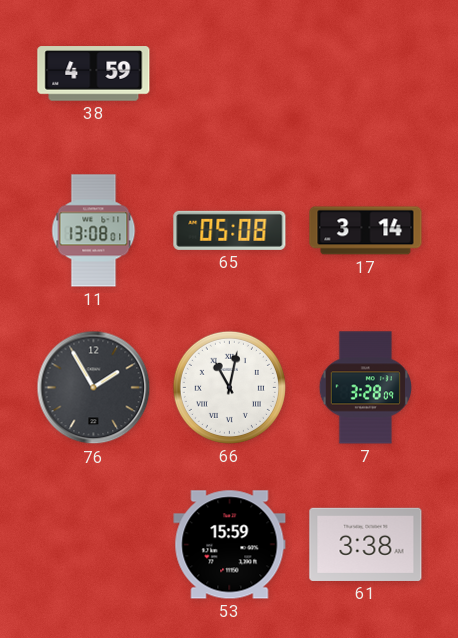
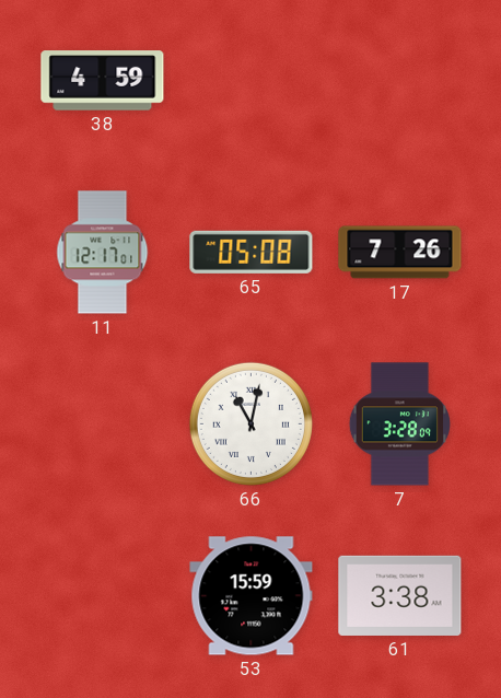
11: 13:08 -> 12:17 (103, 253)
17: 3:14 -> 7:26 (400, 253)
76: 1:55 -> none (94, 388)
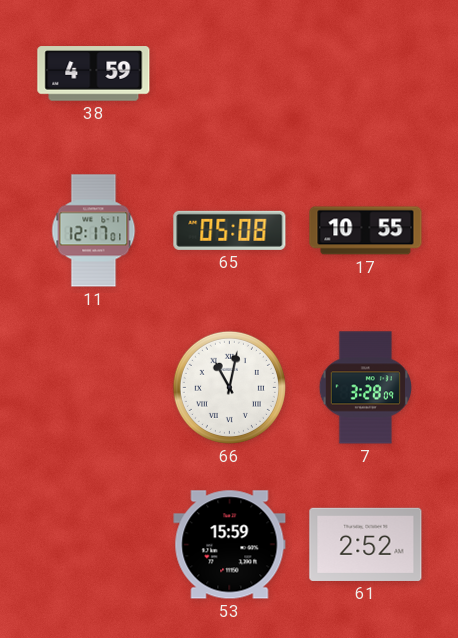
17: 7:26 -> 10:55 (366, 231)
61: 3:38 -> 2:52 (366, 544)
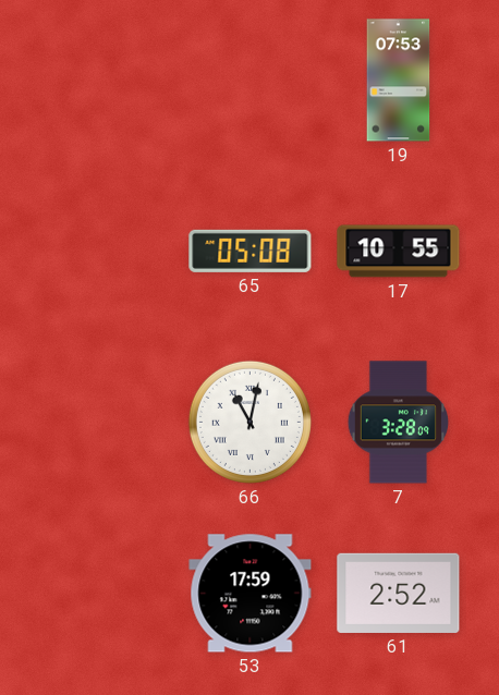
38: 4:59 -> none (94, 74)
19: none -> 07:53 (399, 81)
11: 12:17 -> none (94, 231)
53: 15:59 -> 17:59 (251, 594)
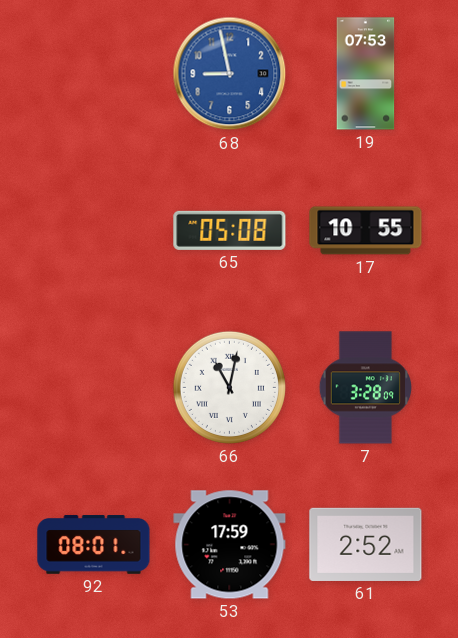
68: none -> 8:58 (230, 74)
92: none -> 08:01 (94, 545)
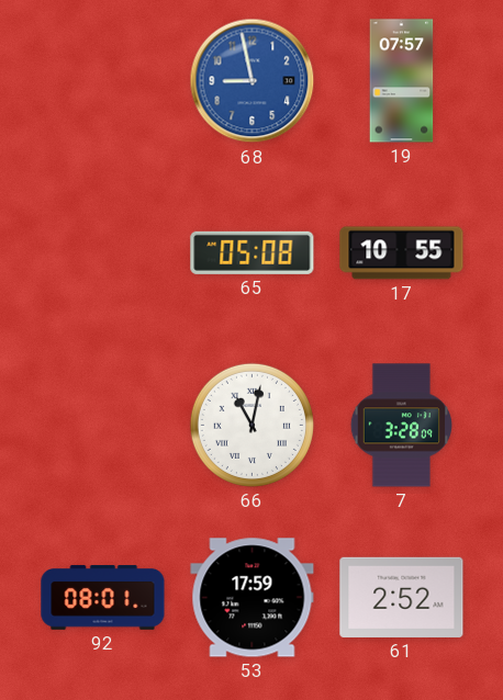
19: 07:53 -> 07:57 (402, 81)
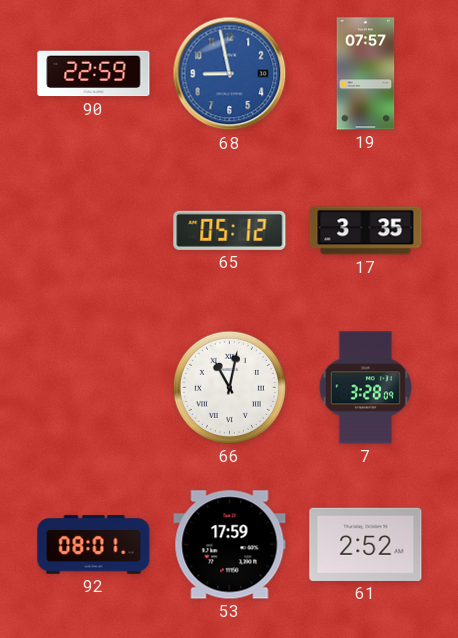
90: none -> 22:59 (94, 74)
65: 05:08 -> 05:12 (230, 230)
17: 10:55 -> 3:35 (366, 231)
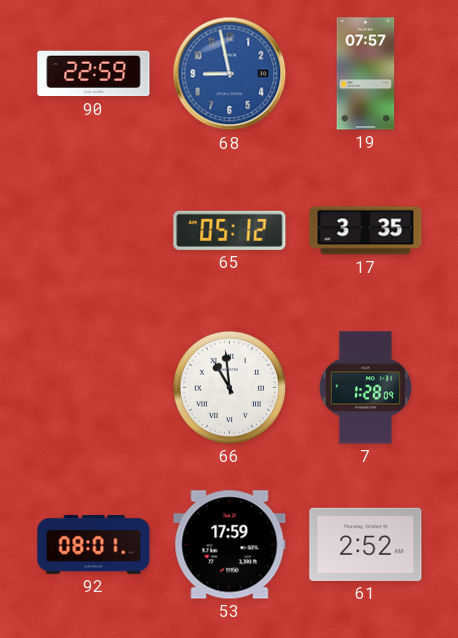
66: 11:02 -> 10:59 (229, 387)
7: 3:28 -> 1:28 (365, 388)
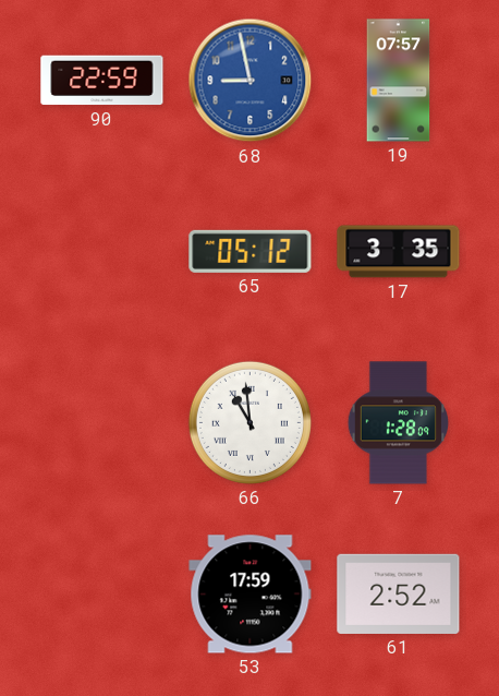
92: 08:01 -> none (94, 545)
